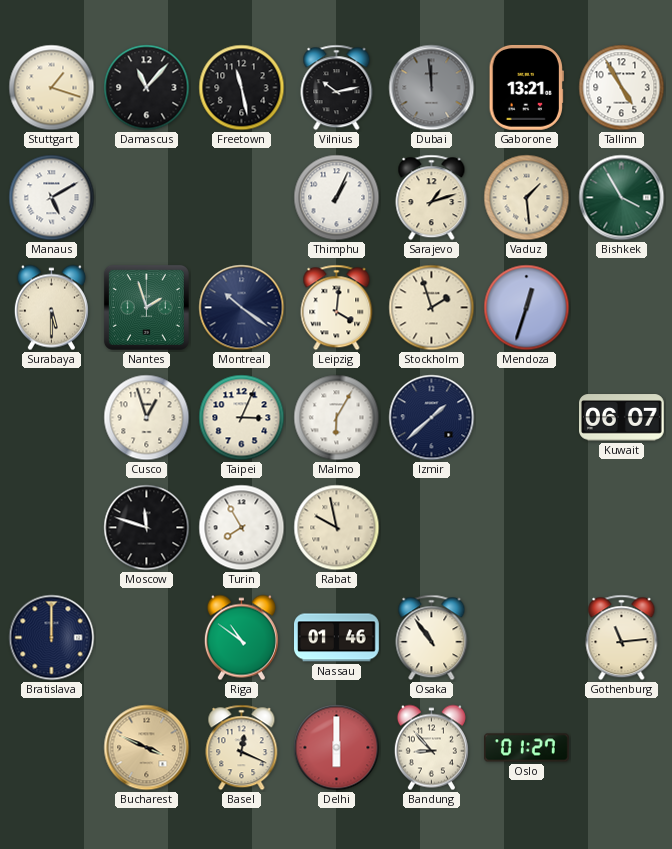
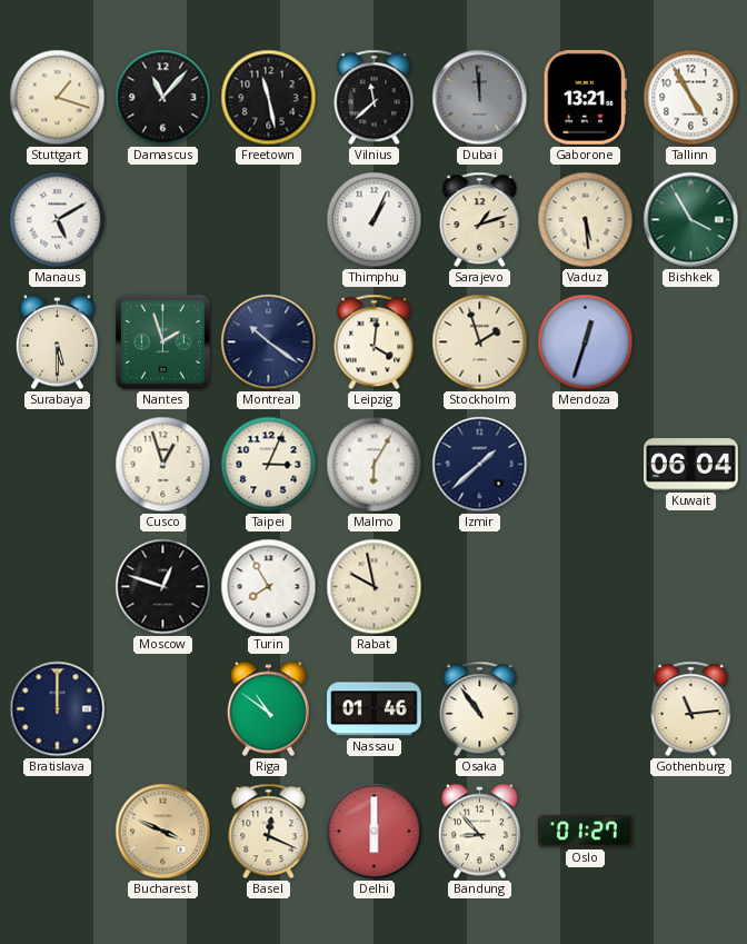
Vilnius: 10:13 -> 11:38 (375, 98)
Vaduz: 1:29 -> 5:29 (586, 220)
Kuwait: 06:07 -> 06:04 (691, 465)
Moscow: 11:48 -> 12:48 (163, 587)
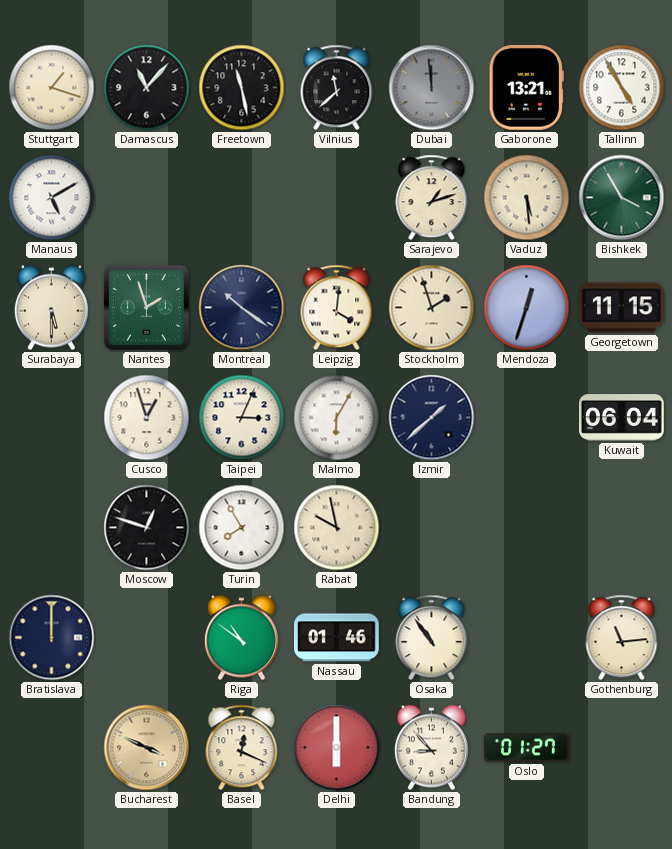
Thimphu: 1:04 -> none (375, 220)
Georgetown: none -> 11:15 (621, 308)
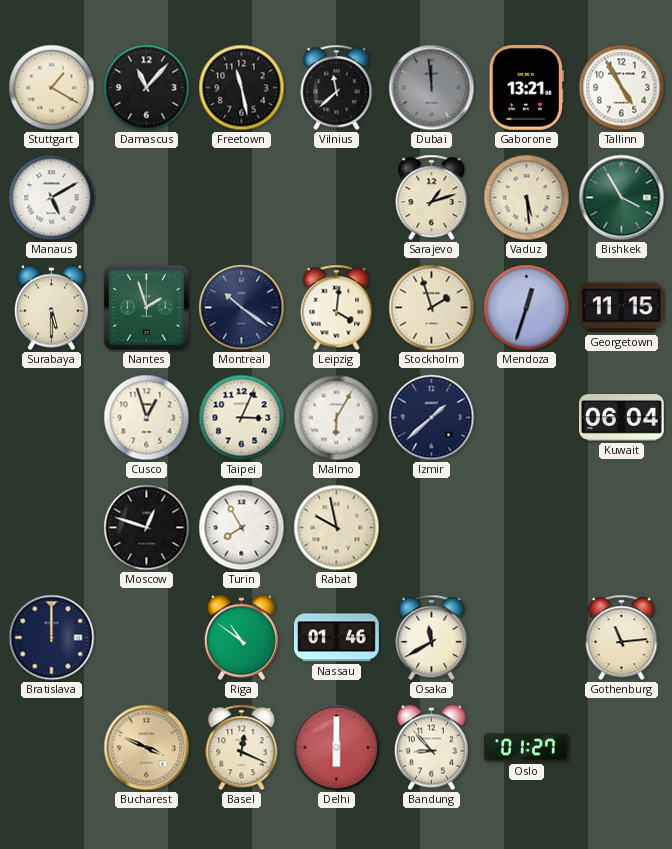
Stuttgart: 1:18 -> 1:20 (52, 88)
Osaka: 10:54 -> 11:40 (432, 638)
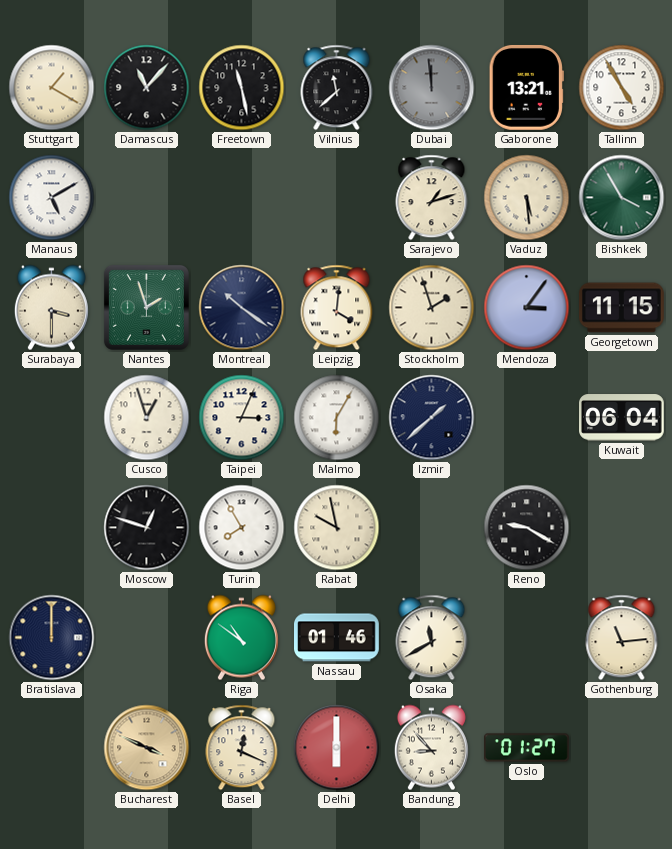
Surabaya: 5:30 -> 3:30 (51, 308)
Mendoza: 12:33 -> 3:06 (527, 308)
Reno: none -> 9:20 (527, 528)
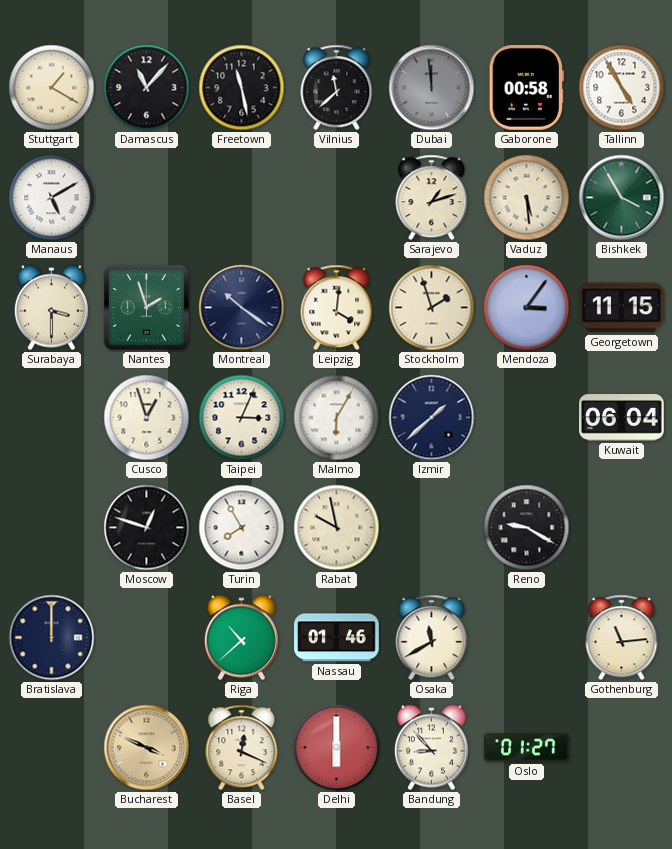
Gaborone: 13:21 -> 00:58 (526, 87)
Riga: 10:51 -> 10:38 (241, 638)
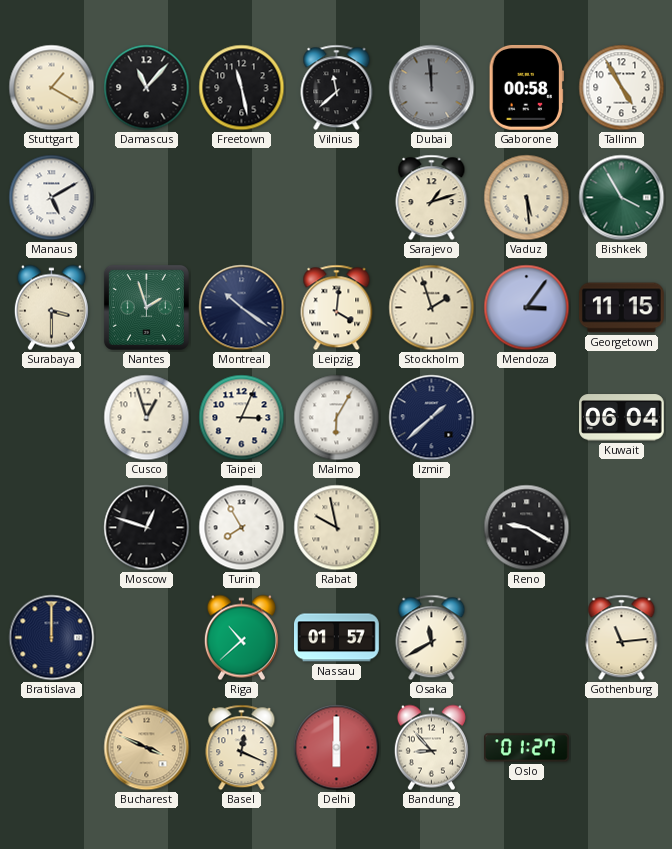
Nassau: 01:46 -> 01:57 (337, 638)
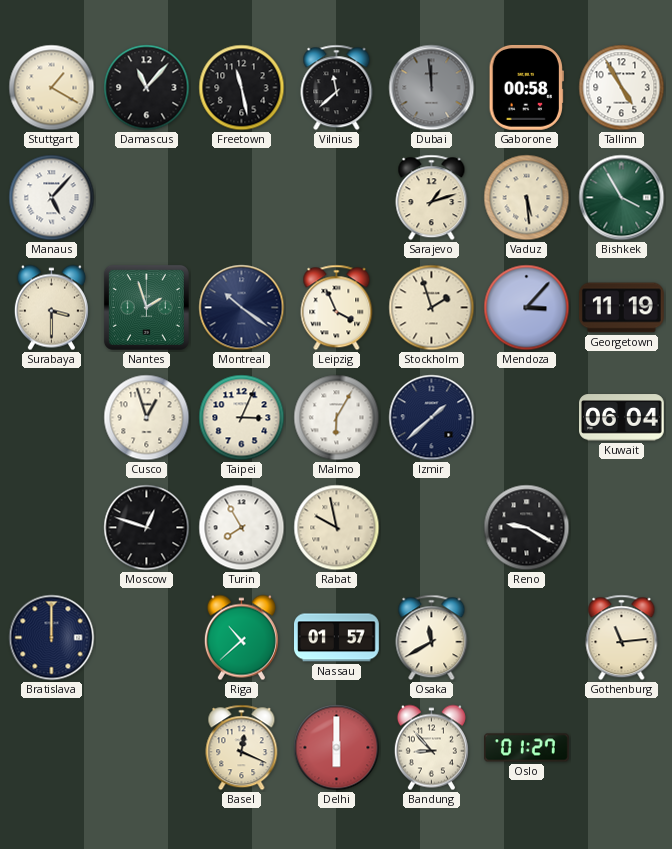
Manaus: 5:10 -> 5:07 (52, 198)
Leipzig: 4:01 -> 3:56 (337, 308)
Mendoza: 3:06 -> 3:07 (527, 308)
Georgetown: 11:15 -> 11:19 (621, 308)
Bucharest: 3:49 -> none (147, 748)
